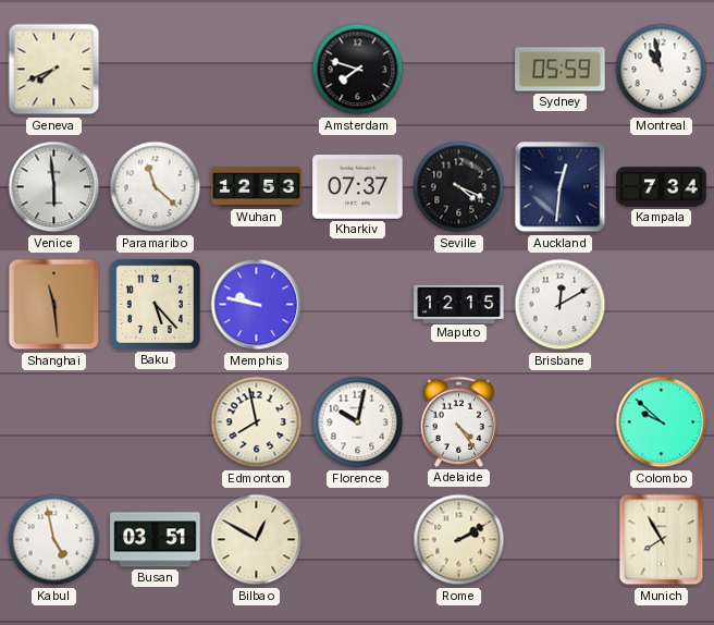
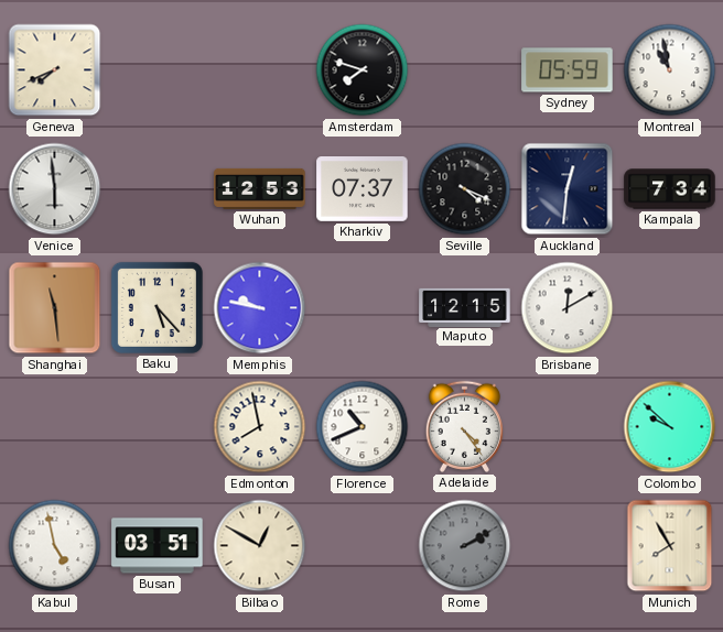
Paramaribo: 11:22 -> none (156, 187)
Florence: 10:02 -> 10:41 (363, 427)
Rome dial: cream -> grey (465, 546)
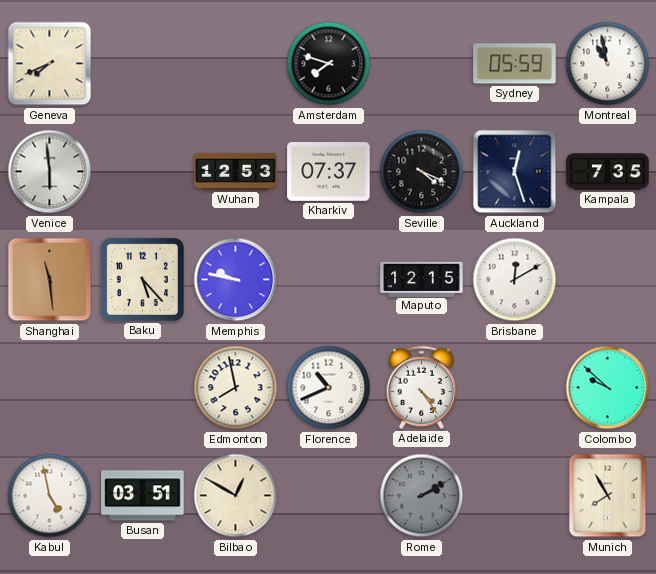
Auckland: 12:31 -> 12:27 (515, 172)
Kampala: 7:34 -> 7:35 (608, 172)
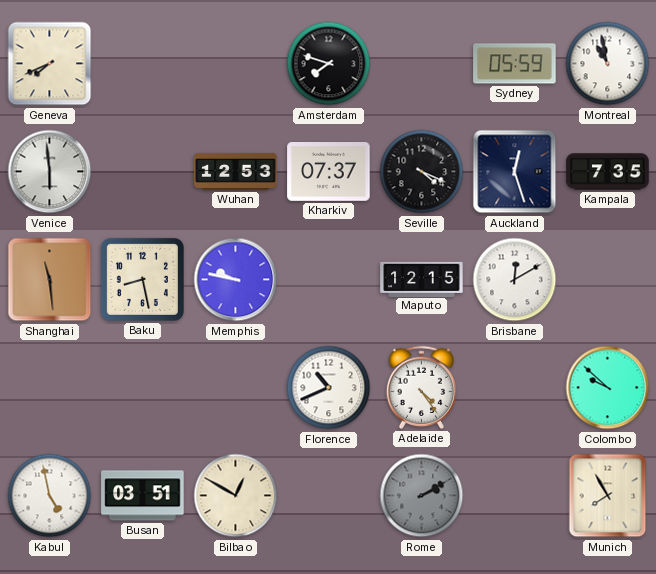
Baku: 5:23 -> 8:28 (142, 279)
Edmonton: 7:58 -> none (236, 388)
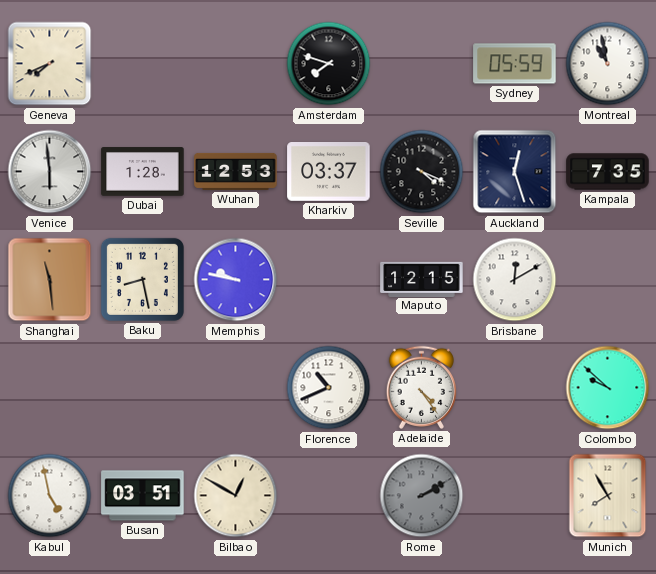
Dubai: none -> 1:28 (143, 172)
Kharkiv: 07:37 -> 03:37 (329, 172)
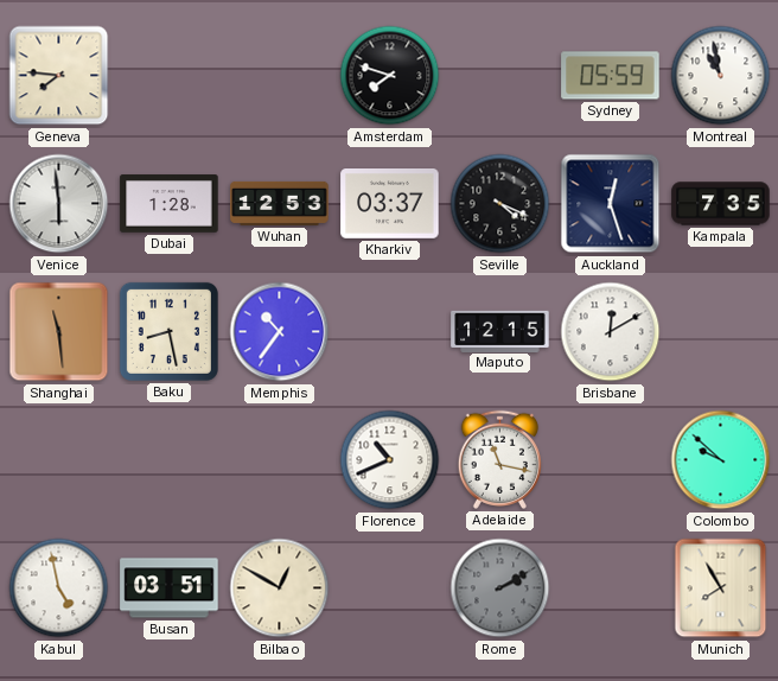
Geneva: 7:41 -> 7:46 (59, 76)
Memphis: 9:47 -> 10:36 (280, 332)
Adelaide: 4:24 -> 11:17 (499, 459)
